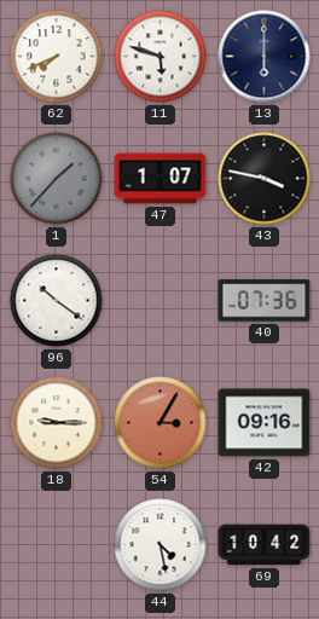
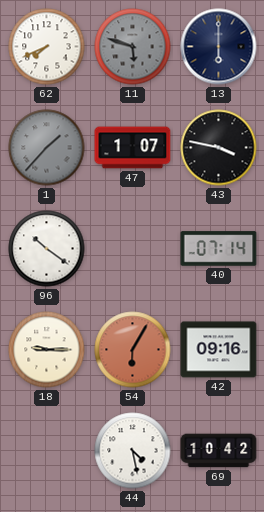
11 dial: white -> grey (133, 47)
40: 07:36 -> 07:14 (219, 249)
54: 3:05 -> 6:05 (133, 350)
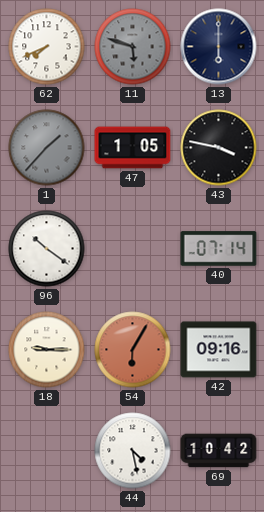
47: 1:07 -> 1:05 (133, 148)
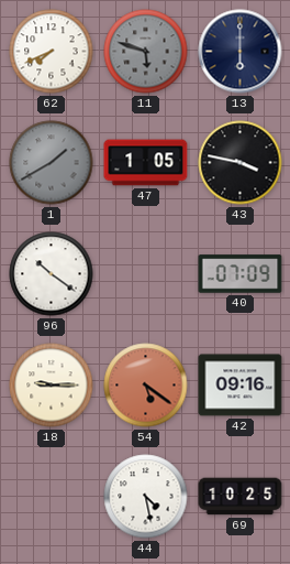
1: 1:37 -> 1:40 (52, 163)
40: 07:14 -> 07:09 (241, 274)
54: 6:05 -> 5:21 (146, 386)
69: 10:42 -> 10:25 (241, 497)
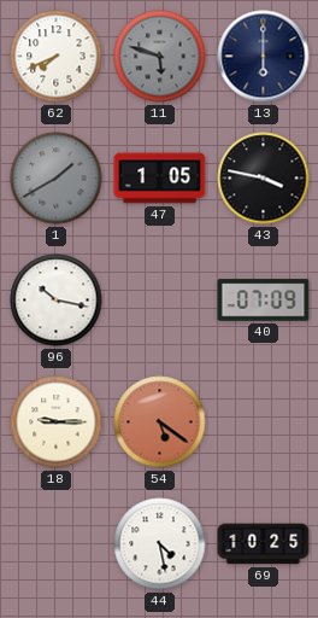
96: 10:21 -> 10:17 (57, 301)
42: 09:16 -> none (241, 386)
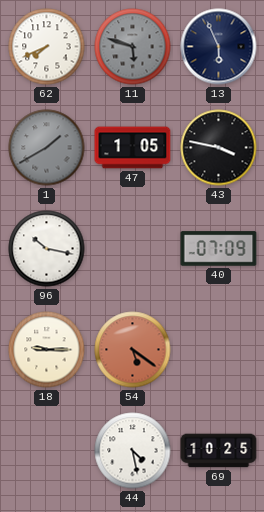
13: 6:00 -> 5:56 (219, 47)
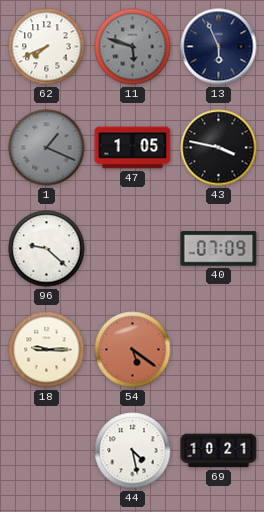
1: 1:40 -> 1:19 (47, 148)
96: 10:17 -> 9:22 (47, 249)
69: 10:25 -> 10:21 (219, 451)
